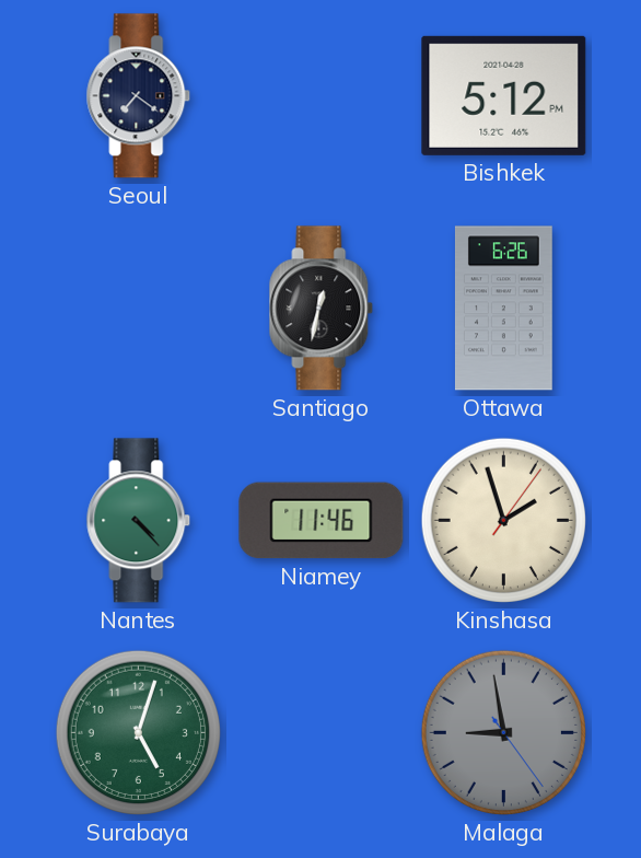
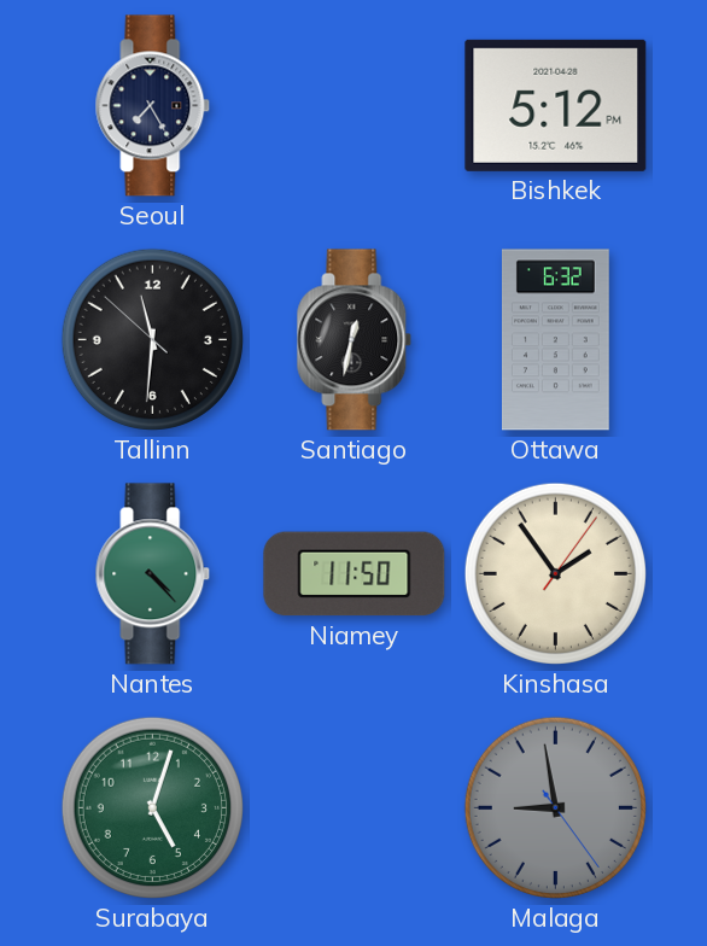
Seoul: 7:21 -> 7:25 (153, 106)
Tallinn: none -> 11:30 (152, 339)
Ottawa: 6:26 -> 6:32 (555, 340)
Niamey: 11:46 -> 11:50 (355, 574)
Kinshasa: 1:57 -> 1:54 (555, 573)
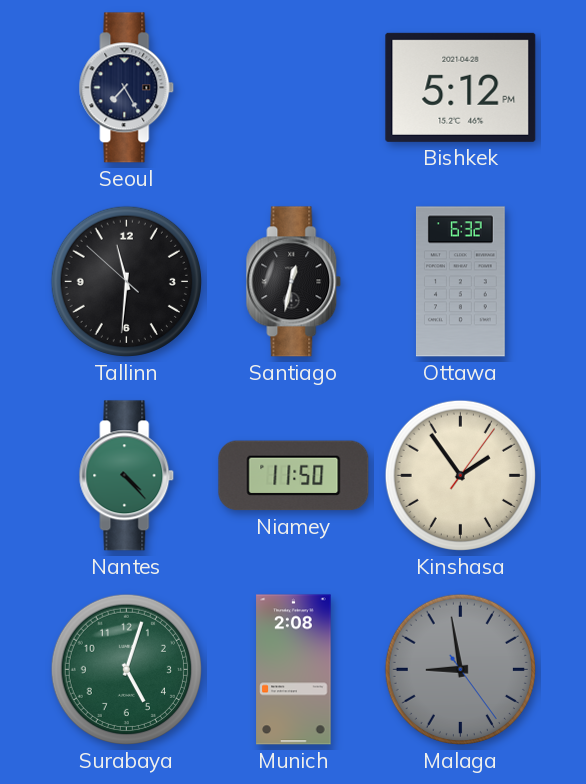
Munich: none -> 2:08 (294, 670)
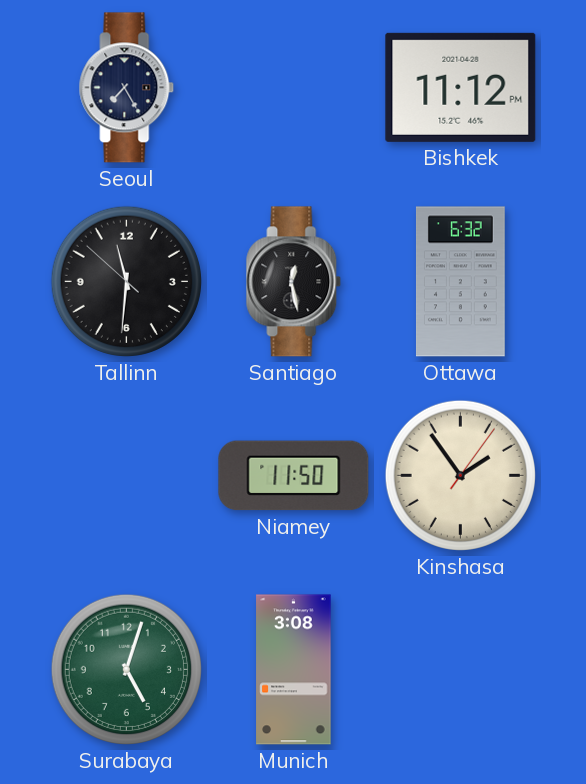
Bishkek: 5:12 -> 11:12 (461, 87)
Santiago: 12:32 -> 12:28 (294, 282)
Nantes: 4:23 -> none (127, 476)
Munich: 2:08 -> 3:08 (294, 670)
Malaga: 8:58 -> none (460, 669)
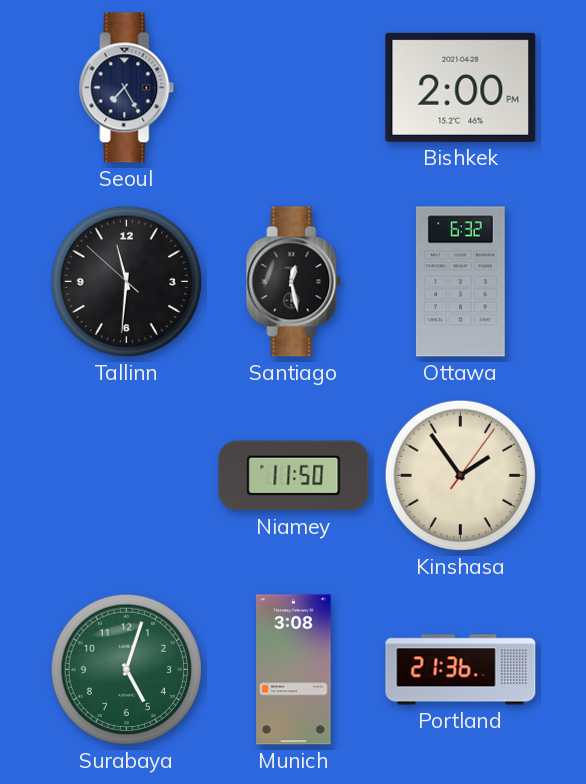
Bishkek: 11:12 -> 2:00 (461, 87)
Portland: none -> 21:36 (461, 670)
